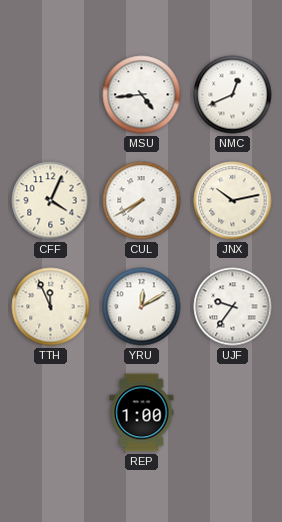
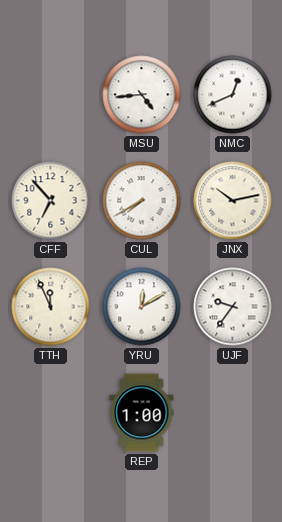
CFF: 4:04 -> 6:53 (51, 201)
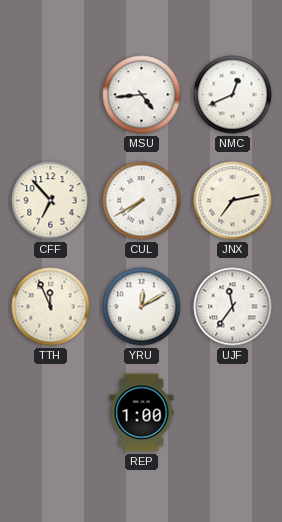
JNX: 10:13 -> 7:13 (233, 201)
UJF: 9:36 -> 11:36 (233, 307)
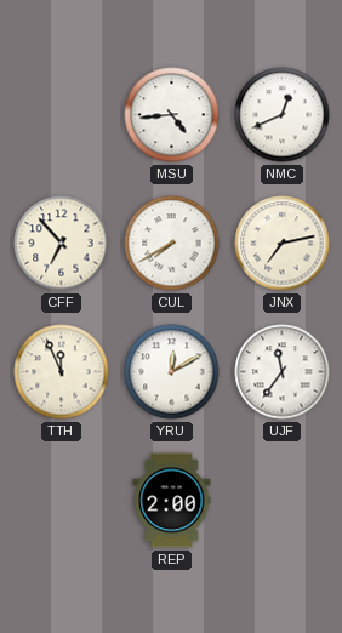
REP: 1:00 -> 2:00 (172, 501)
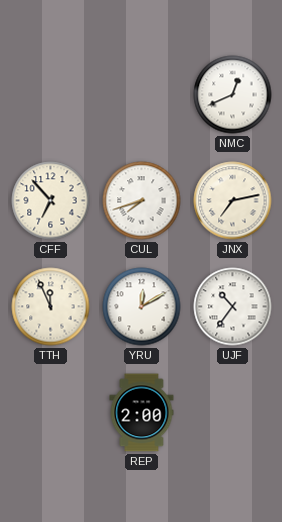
MSU: 4:44 -> none (172, 115)
CUL: 7:40 -> 7:42 (142, 201)
UJF: 11:36 -> 10:36 (233, 307)
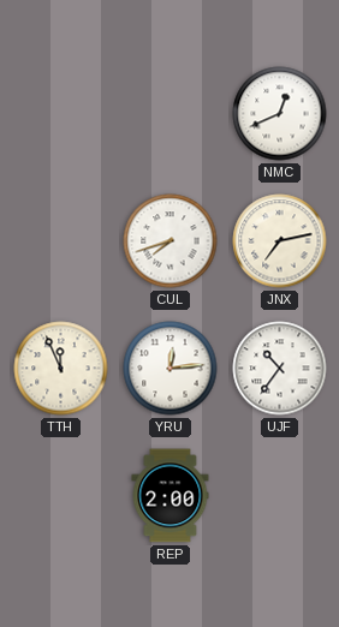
CFF: 6:53 -> none (51, 201)
YRU: 12:10 -> 12:14 (171, 369)
